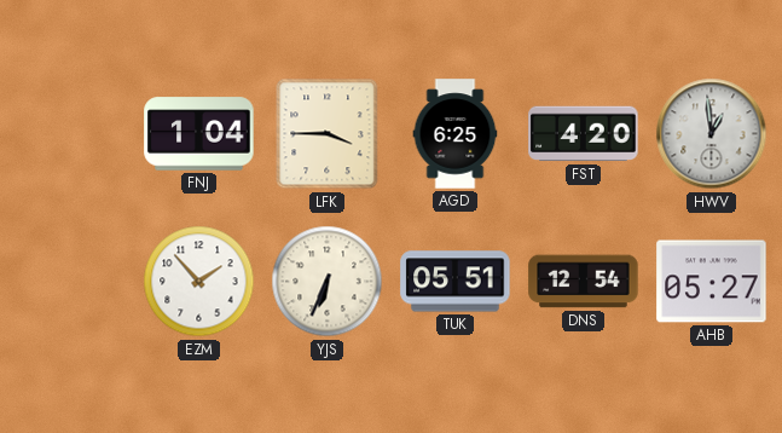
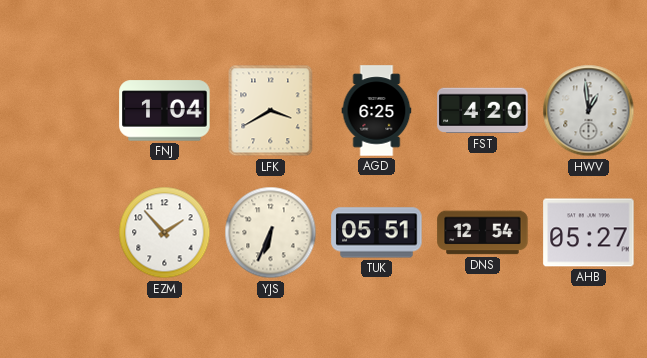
LFK: 3:45 -> 3:40 (271, 111)
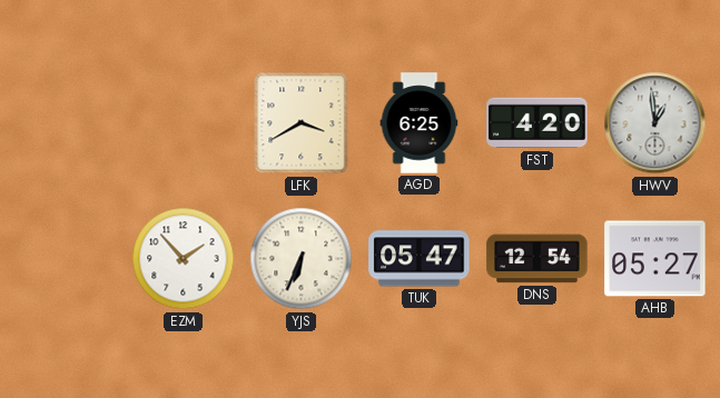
FNJ: 1:04 -> none (165, 111)
TUK: 05:51 -> 05:47 (420, 259)
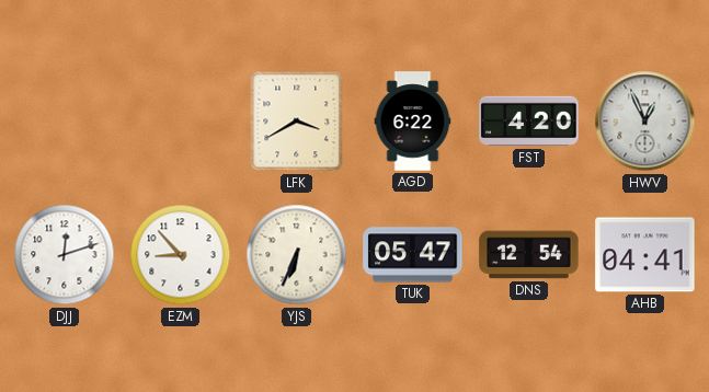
AGD: 6:25 -> 6:22 (413, 122)
HWV: 12:59 -> 12:56 (645, 122)
DJJ: none -> 12:12 (65, 255)
EZM: 1:53 -> 8:53 (181, 255)
AHB: 05:27 -> 04:41 (645, 255)
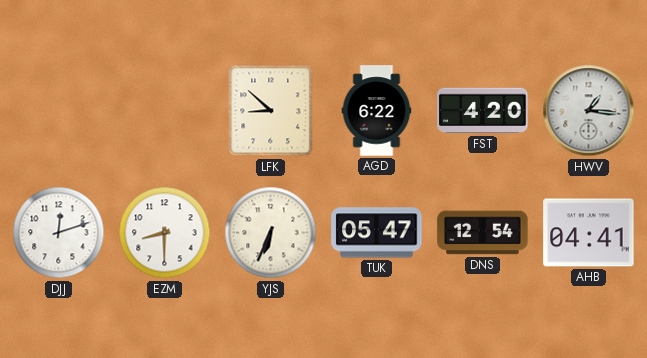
LFK: 3:40 -> 8:52 (271, 111)
HWV: 12:56 -> 1:16 (589, 111)
EZM: 8:53 -> 8:30 (165, 233)
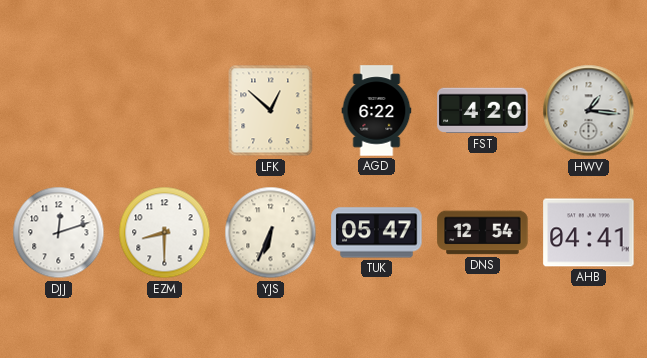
LFK: 8:52 -> 12:52 (271, 111)
